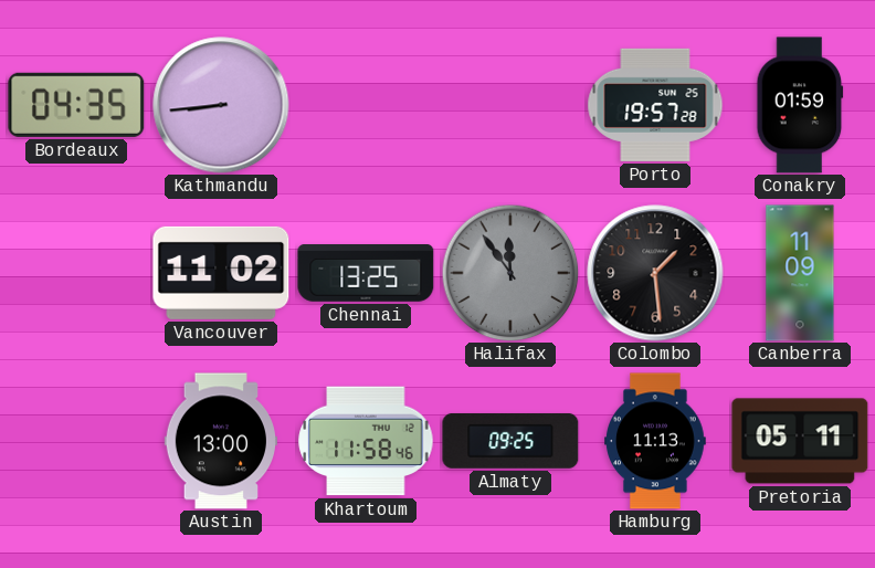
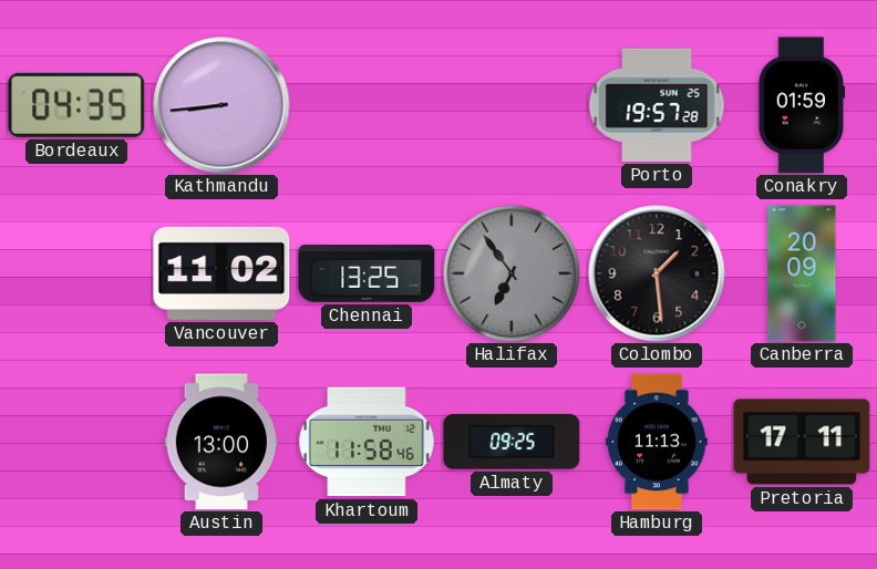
Halifax: 11:54 -> 6:54 (512, 273)
Canberra: 11:09 -> 20:09 (802, 273)
Pretoria: 05:11 -> 17:11 (802, 442)
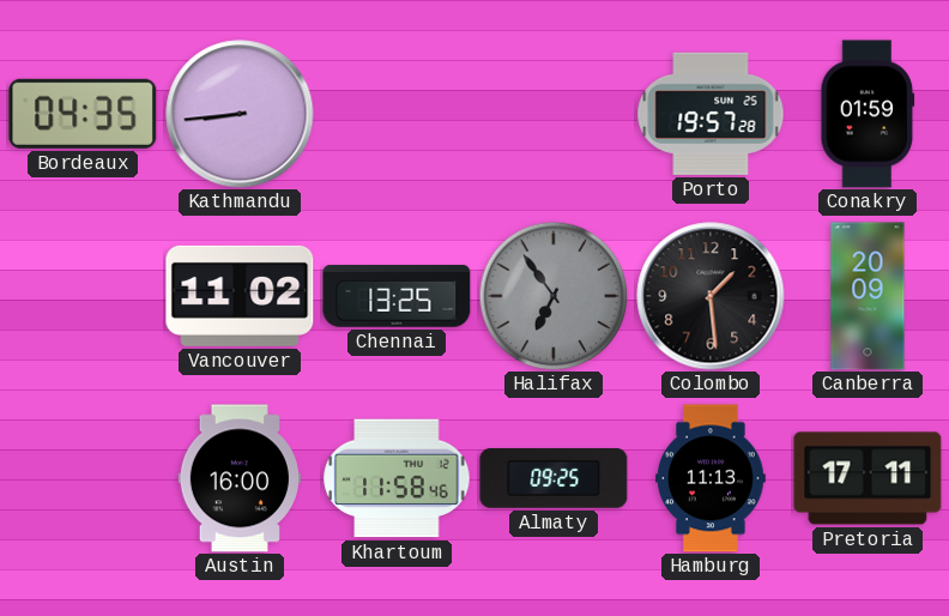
Austin: 13:00 -> 16:00 (238, 478)
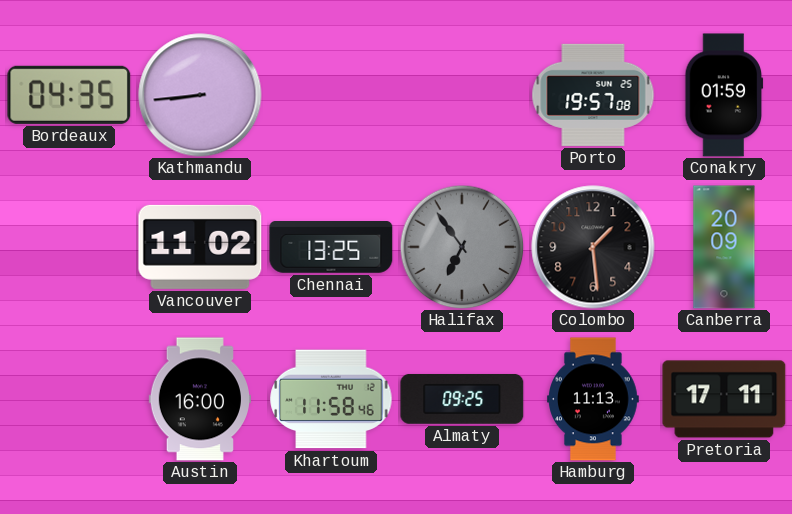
Porto: 19:57:28 -> 19:57:08 (593, 95)
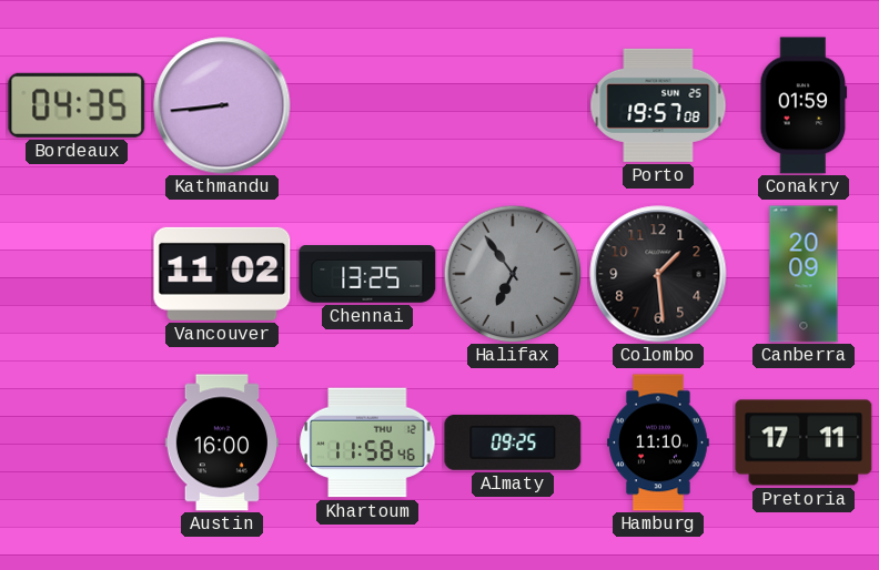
Hamburg: 11:13 -> 11:10 (659, 442)
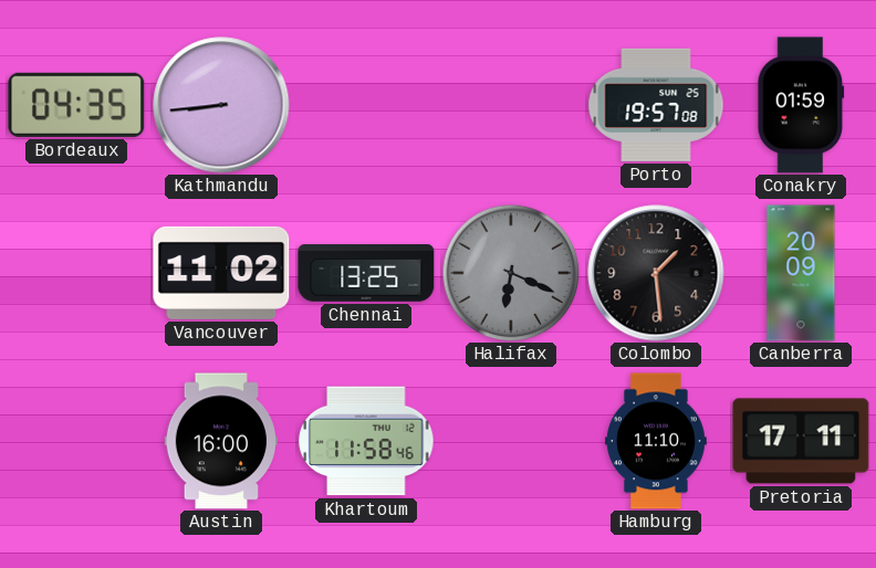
Halifax: 6:54 -> 6:19 (511, 273)
Almaty: 09:25 -> none (513, 442)
